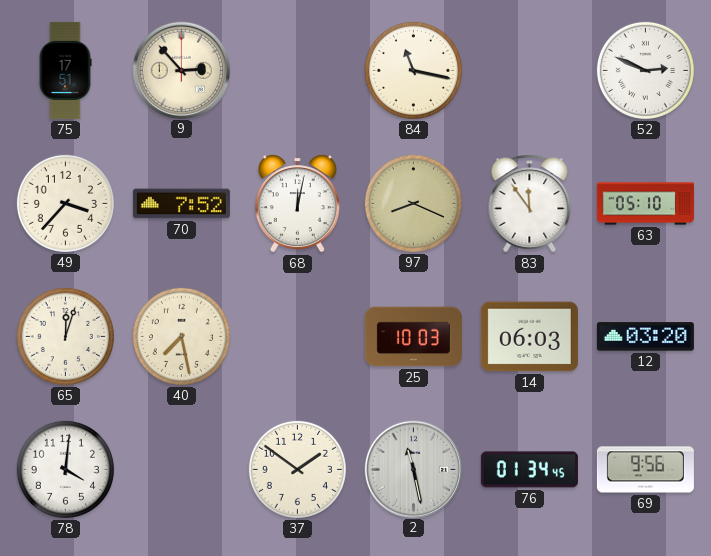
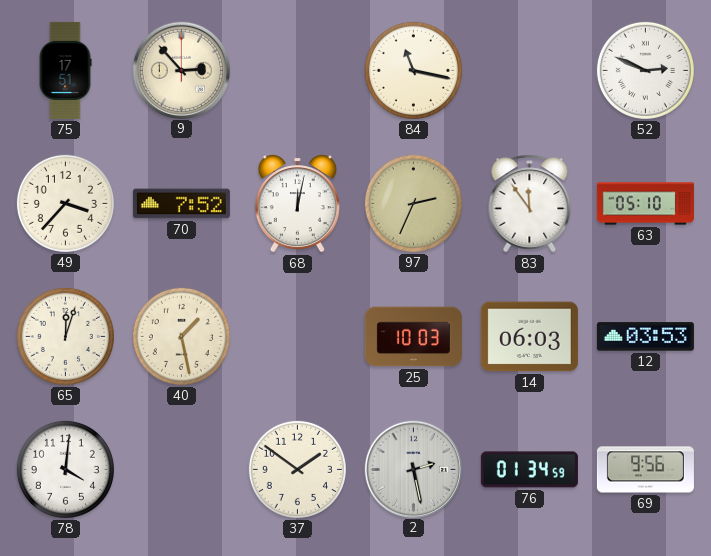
97: 8:19 -> 2:34 (413, 203)
40: 7:28 -> 1:28 (181, 336)
12: 03:20 -> 03:53 (645, 337)
2: 11:28 -> 2:28 (413, 469)
76: 01:34:45 -> 01:34:59 (529, 470)
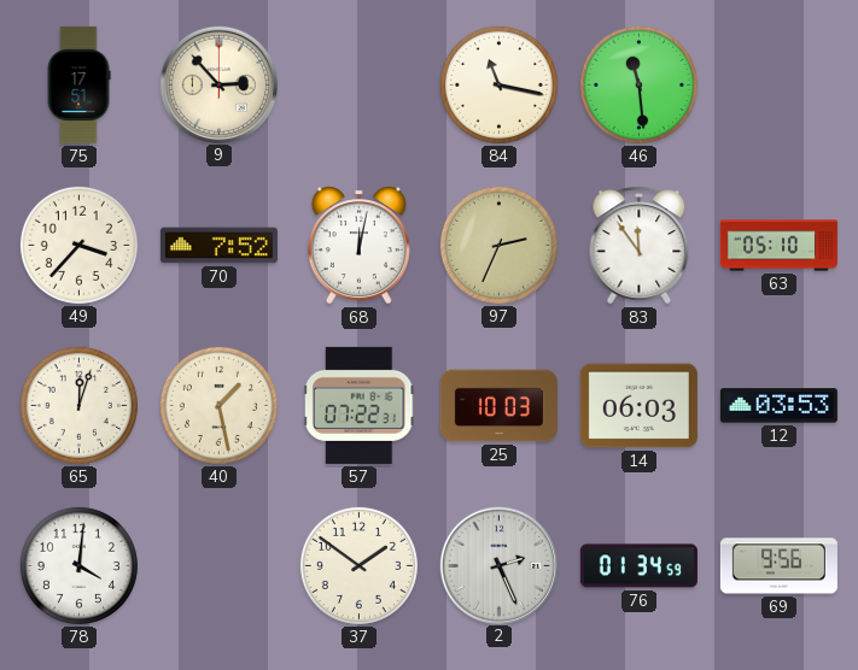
46: none -> 11:29 (638, 84)
52: 2:49 -> none (645, 70)
57: none -> 07:22 (360, 405)
2: 2:28 -> 2:26 (498, 565)
